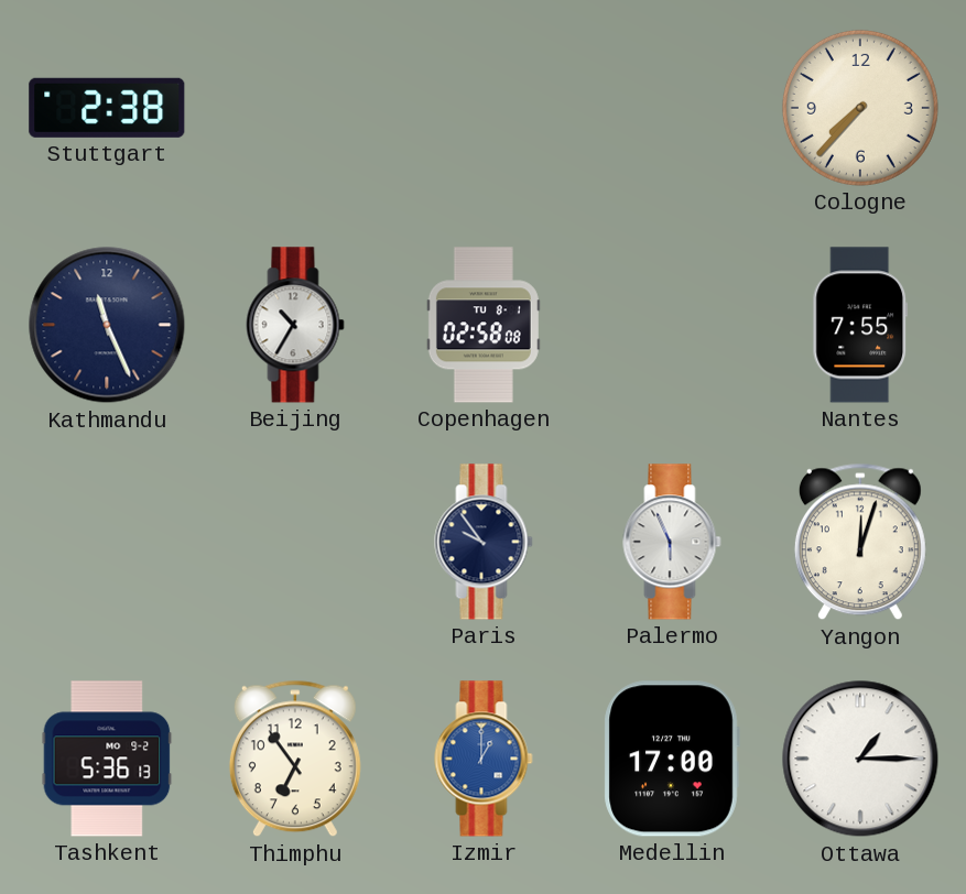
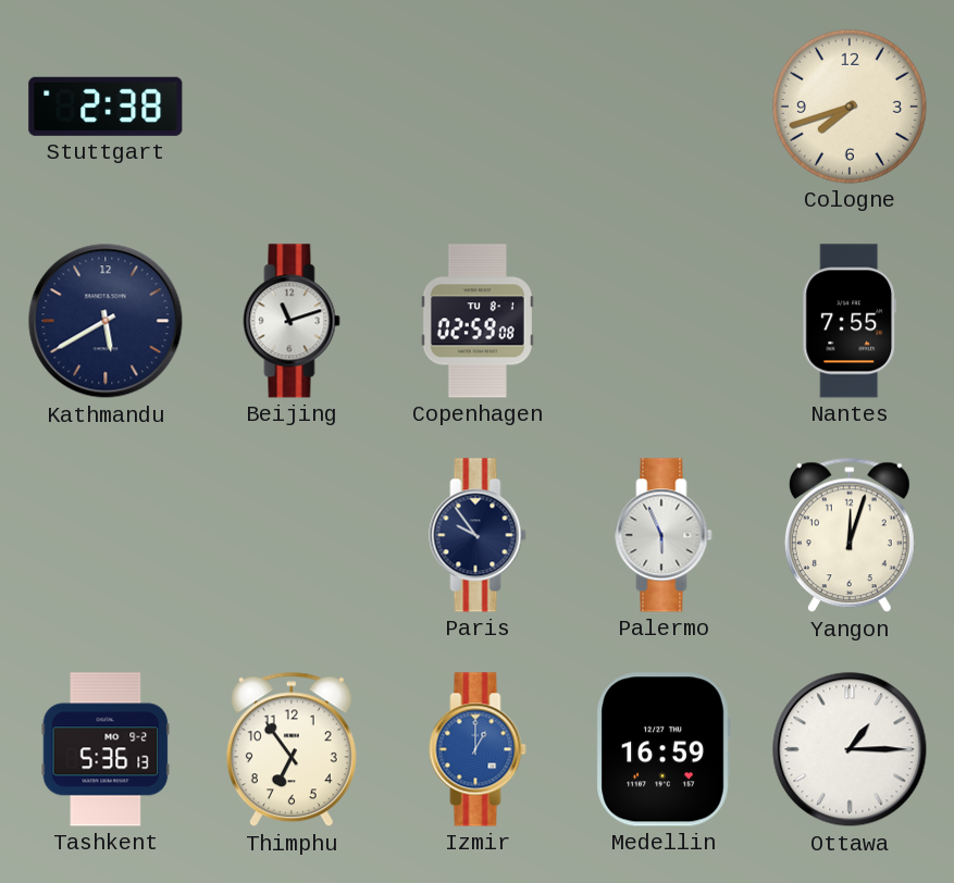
Cologne: 7:37 -> 7:42 (850, 107)
Kathmandu: 11:26 -> 5:40 (106, 321)
Beijing: 10:35 -> 11:12 (292, 321)
Copenhagen: 02:58 -> 02:59 (478, 321)
Medellin: 17:00 -> 16:59 (664, 749)
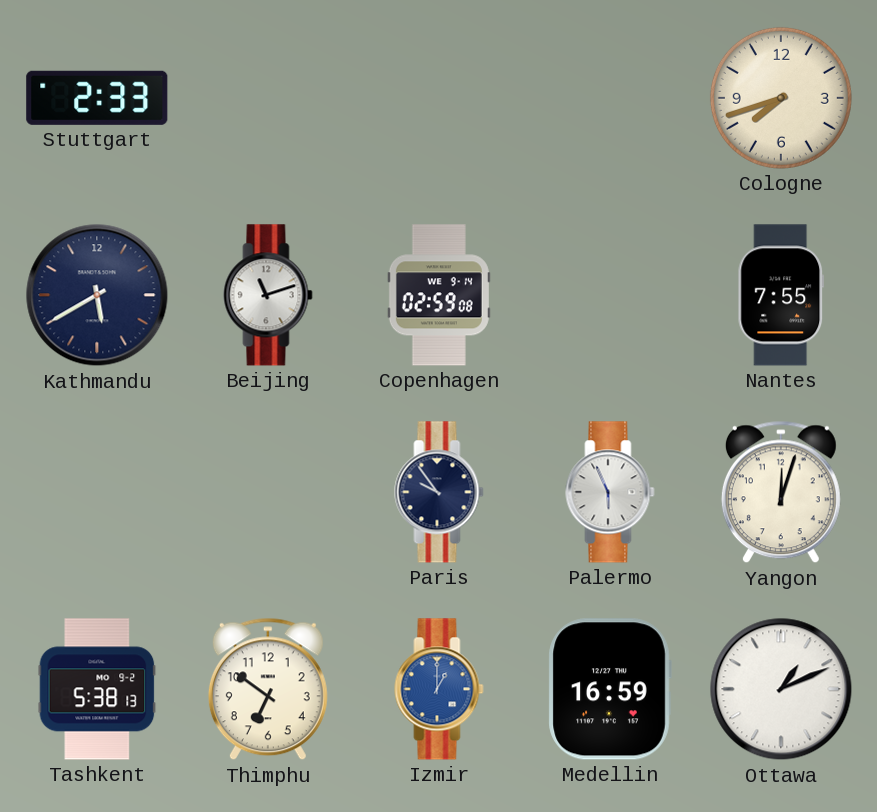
Stuttgart: 2:38 -> 2:33 (97, 98)
Copenhagen date: TU 8-1 -> WE 9-14 (439, 295)
Tashkent: 5:36 -> 5:38 (97, 689)
Thimphu: 6:54 -> 6:51 (268, 689)
Ottawa: 1:15 -> 1:11 (781, 689)
